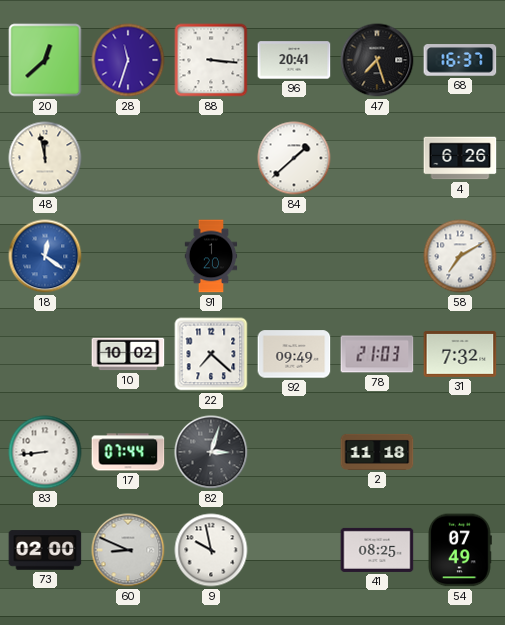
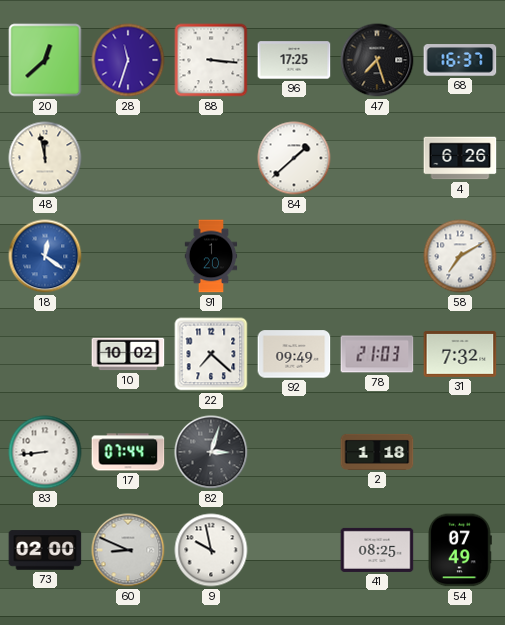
96: 20:41 -> 17:25 (294, 60)
2: 11:18 -> 1:18 (377, 452)
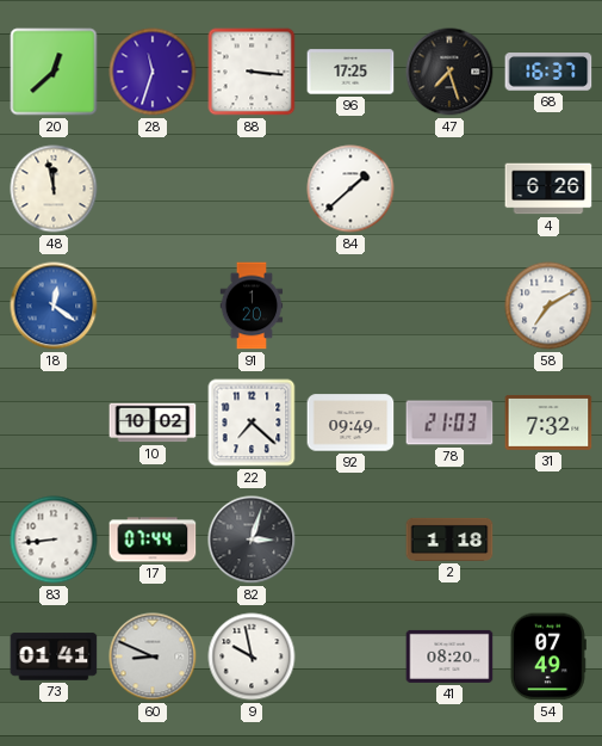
73: 02:00 -> 01:41 (54, 656)
41: 08:25 -> 08:20 (449, 656)
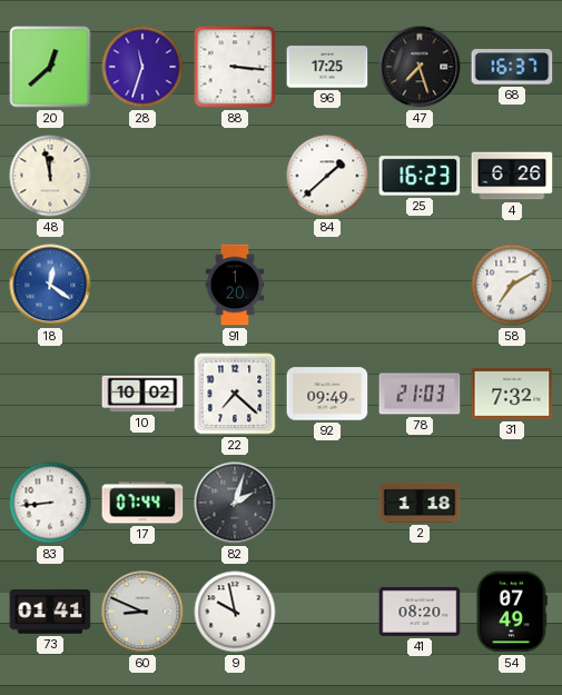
25: none -> 16:23 (420, 176)
82: 3:03 -> 2:03 (235, 503)
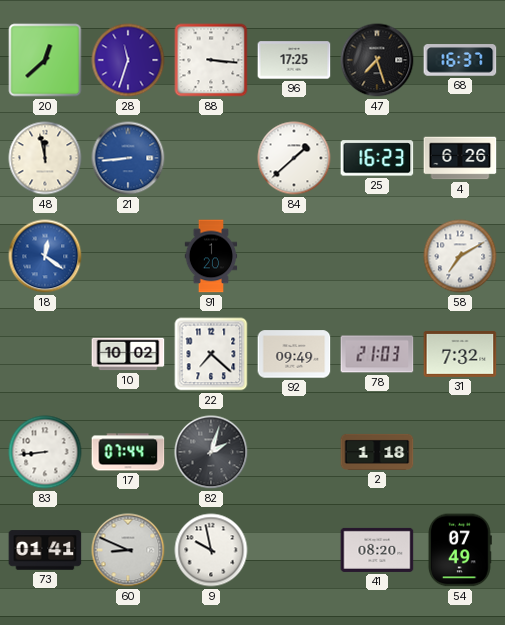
21: none -> 8:44 (128, 158)
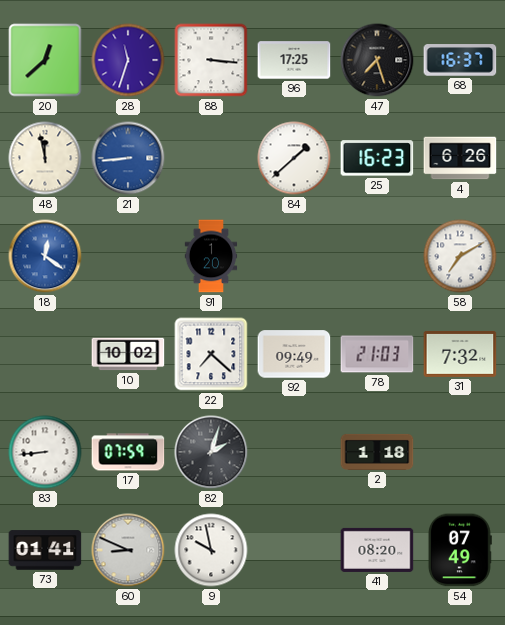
17: 07:44 -> 07:59 (128, 452)
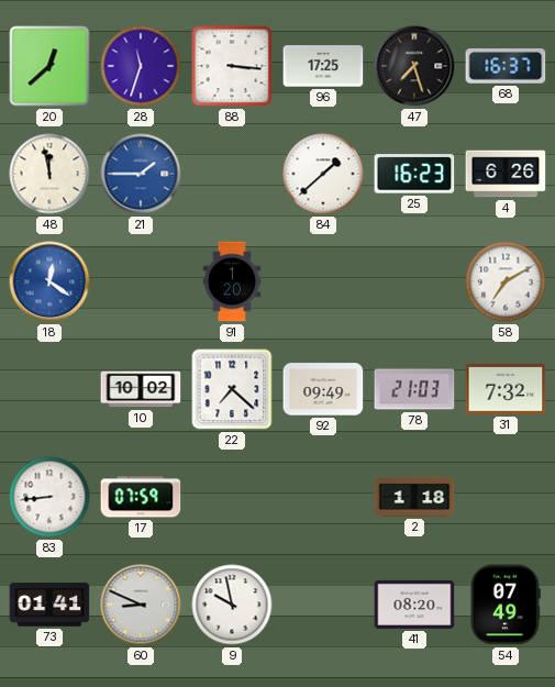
21: 8:44 -> 1:45 (141, 174)
82: 2:03 -> none (211, 452)
